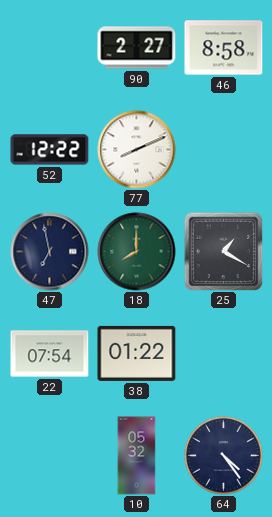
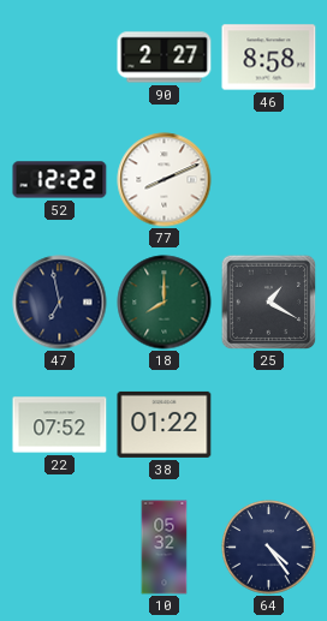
22: 07:54 -> 07:52 (60, 425)
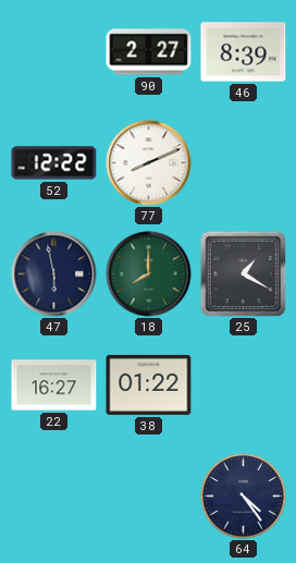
46: 8:58 -> 8:39 (244, 52)
47: 6:58 -> 5:58 (54, 274)
22: 07:52 -> 16:27 (54, 385)
10: 05:32 -> none (165, 548)
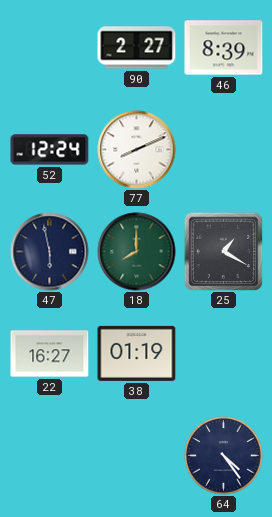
52: 12:22 -> 12:24 (50, 150)
38: 01:22 -> 01:19 (137, 353)
